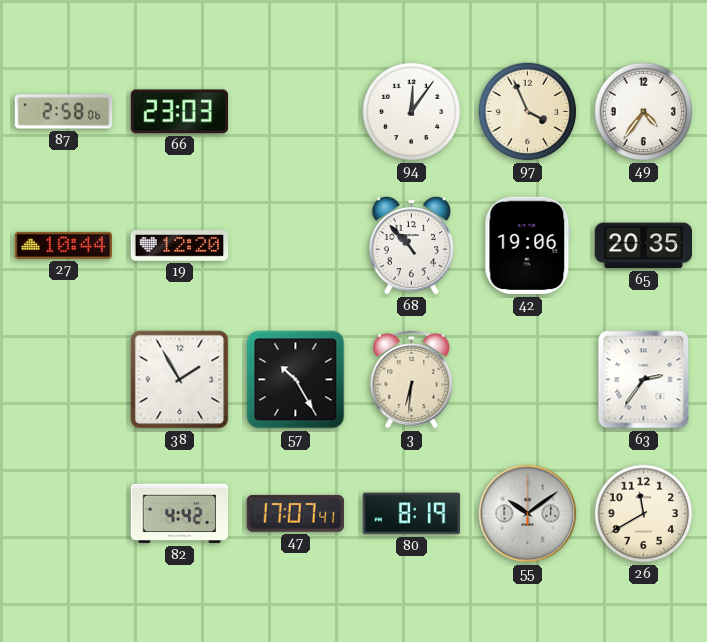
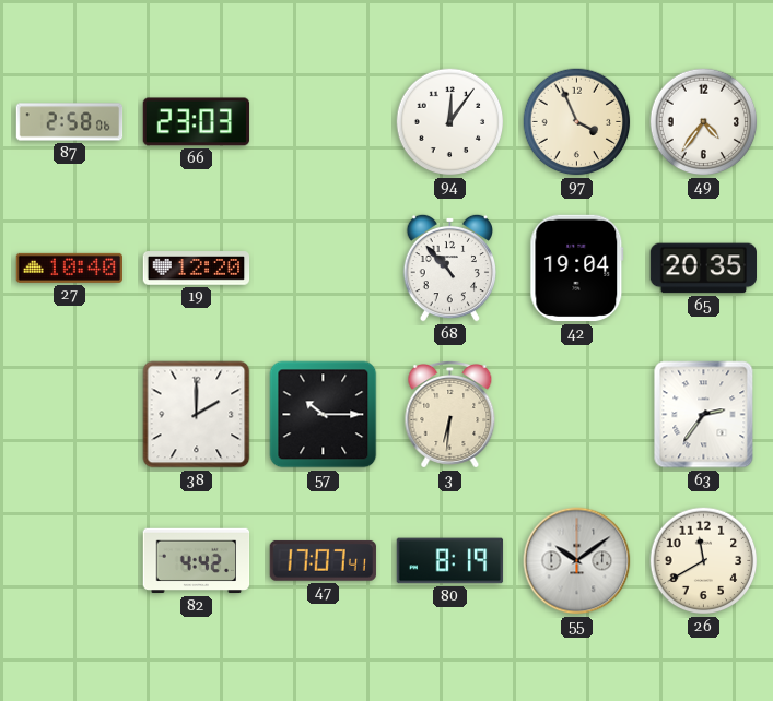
27: 10:44 -> 10:40 (69, 268)
42: 19:06 -> 19:04 (577, 269)
38: 1:55 -> 2:00 (197, 415)
57: 10:25 -> 10:15 (324, 415)
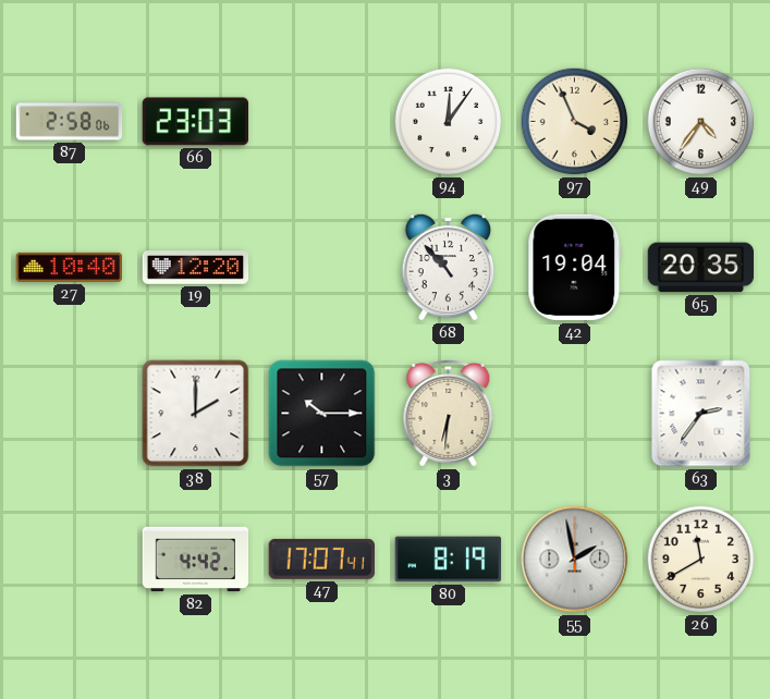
55: 10:09 -> 1:58 (575, 560)
